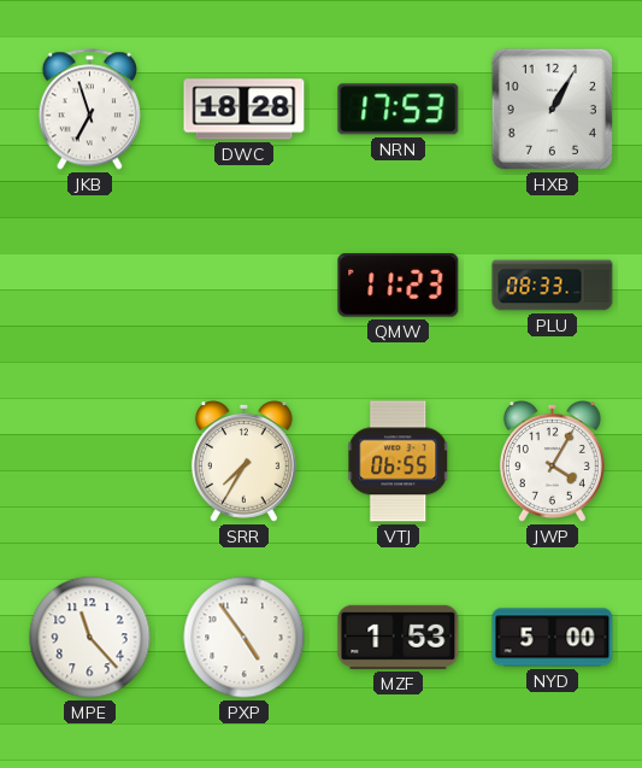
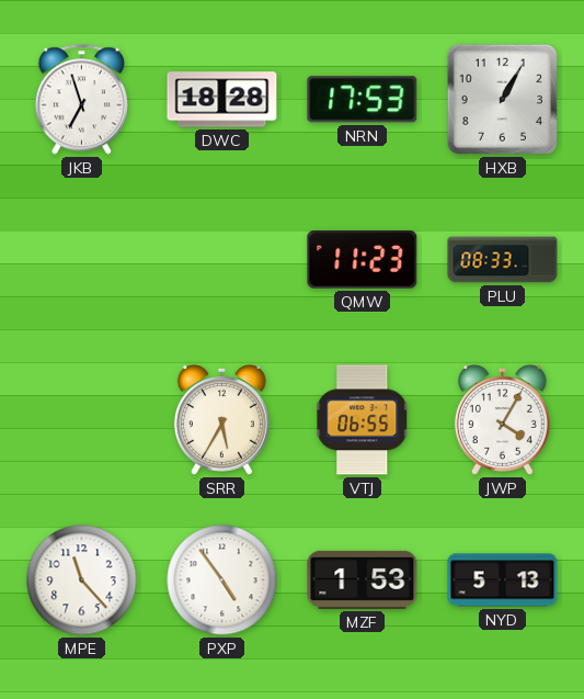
SRR: 7:35 -> 5:35 (221, 420)
NYD: 5:00 -> 5:13 (503, 580)
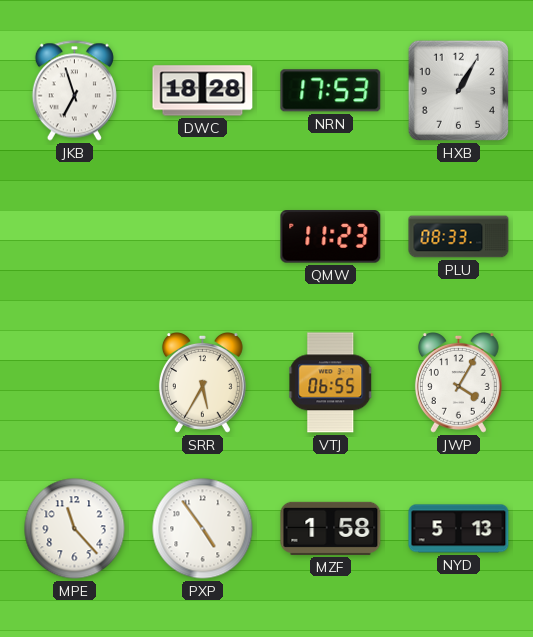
MZF: 1:53 -> 1:58 (331, 528)
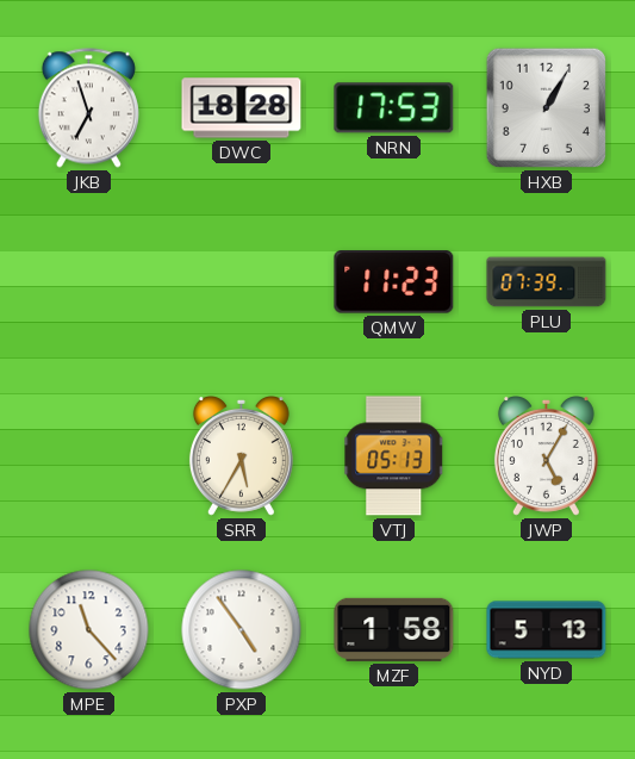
PLU: 08:33 -> 07:39 (547, 282)
VTJ: 06:55 -> 05:13 (394, 456)
JWP: 4:05 -> 5:05 (546, 456)
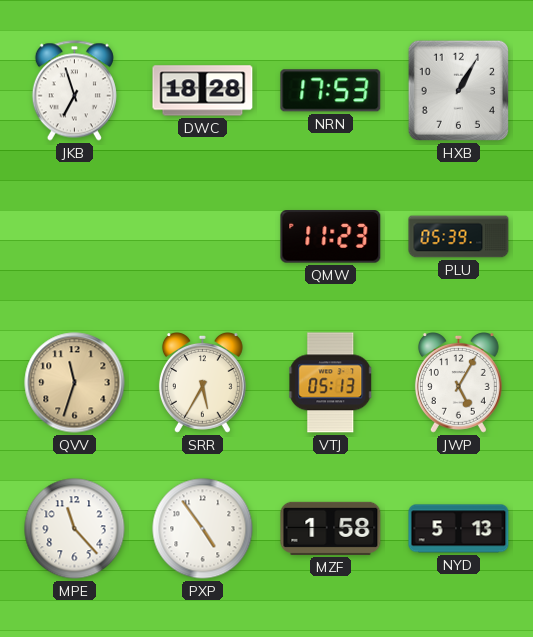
PLU: 07:39 -> 05:39 (459, 237)
QVV: none -> 11:33 (75, 383)
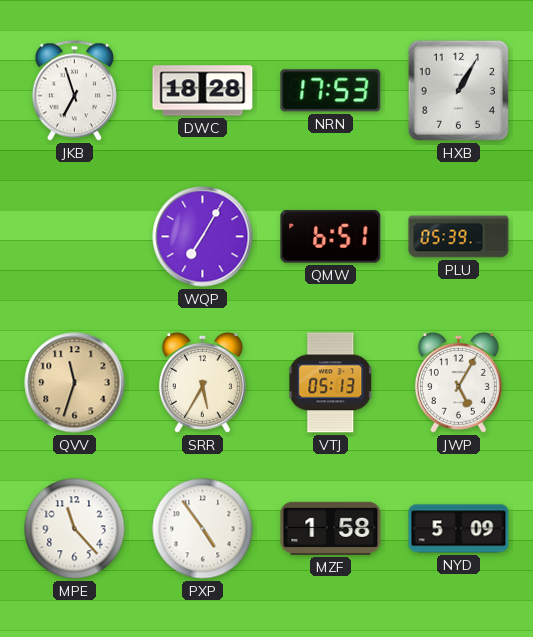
WQP: none -> 7:05 (203, 237)
QMW: 11:23 -> 6:51 (331, 237)
NYD: 5:13 -> 5:09 (459, 529)
